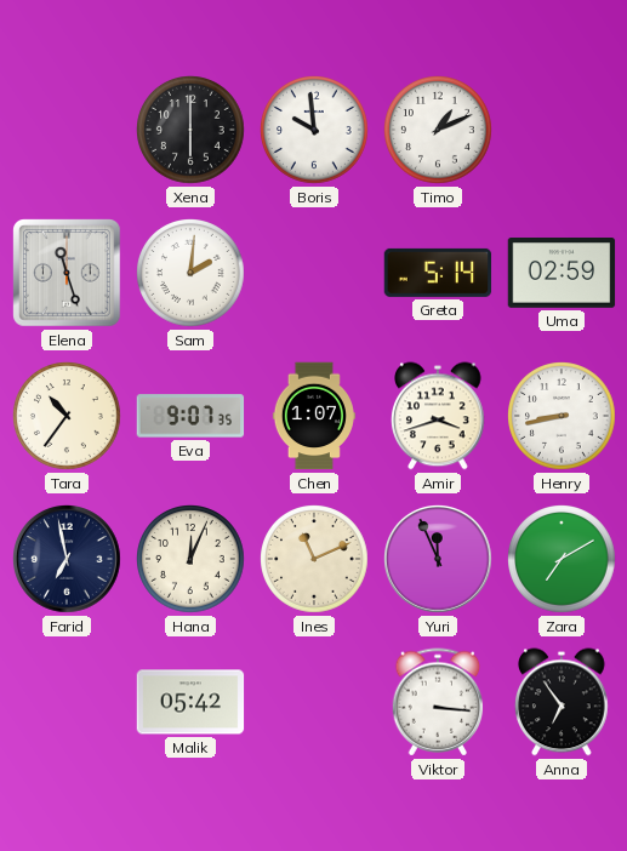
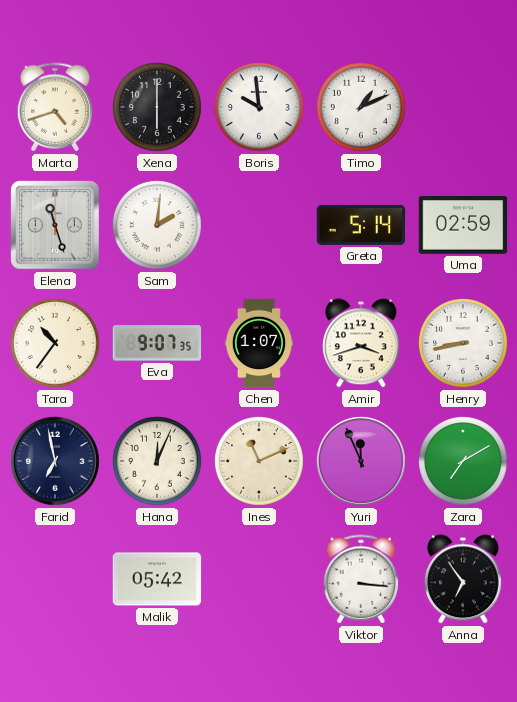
Marta: none -> 4:42 (55, 107)
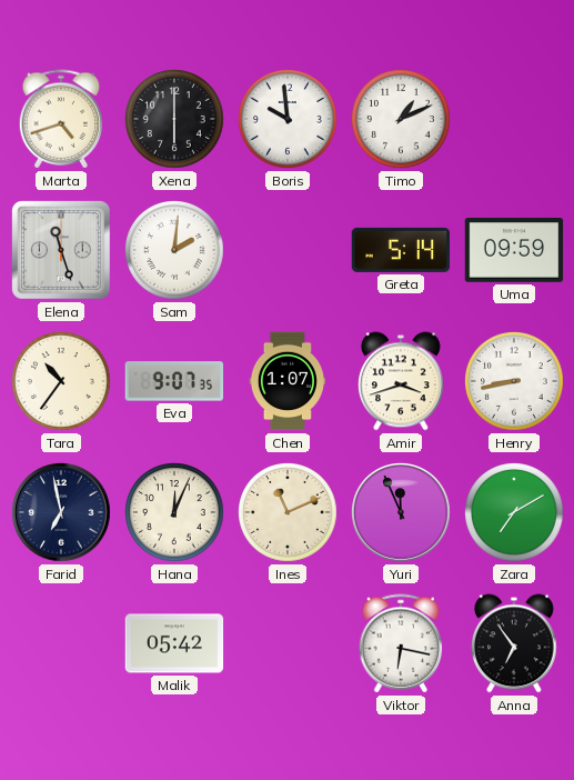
Uma: 02:59 -> 09:59 (514, 250)
Viktor: 3:16 -> 6:17 (401, 643)
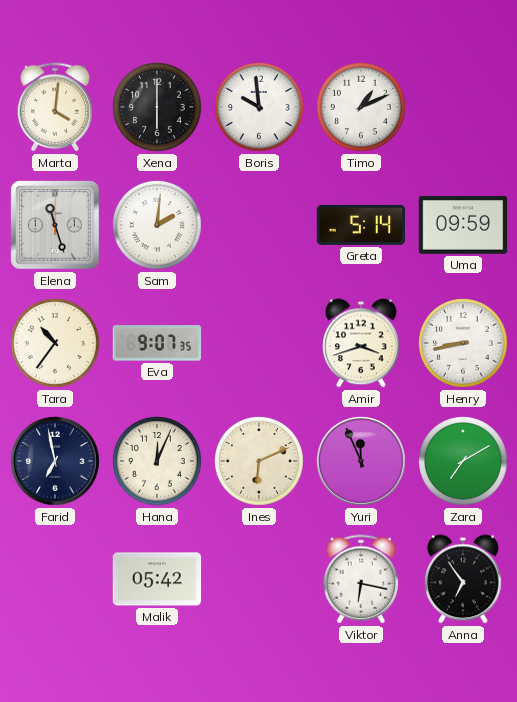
Marta: 4:42 -> 4:01 (55, 107)
Chen: 1:07 -> none (288, 381)
Ines: 11:11 -> 6:11 (260, 462)
